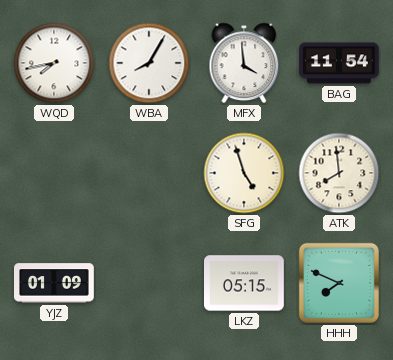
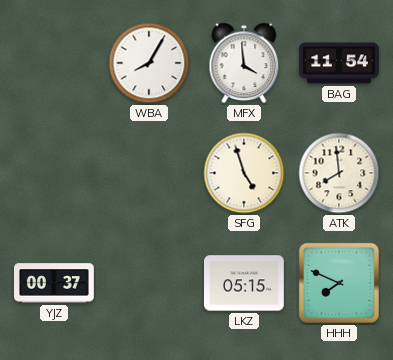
WQD: 7:43 -> none (54, 63)
YJZ: 01:09 -> 00:37 (55, 283)
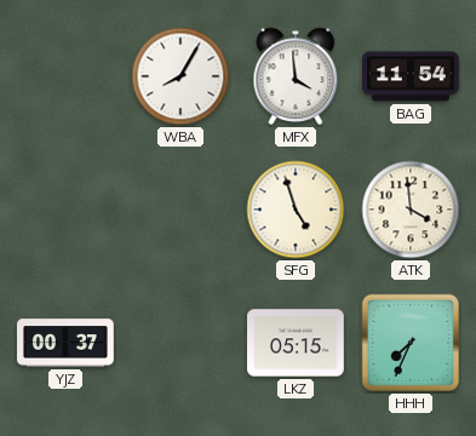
ATK: 7:59 -> 3:59 (411, 210)
HHH: 7:49 -> 7:34 (411, 343)
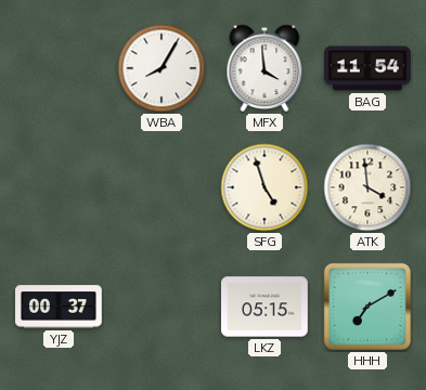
HHH: 7:34 -> 7:10 (367, 307)
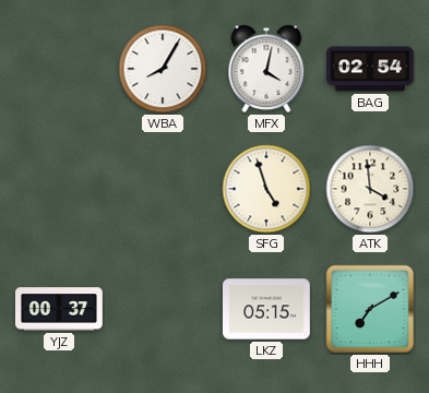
MFX: 3:59 -> 4:02 (266, 69)
BAG: 11:54 -> 02:54 (371, 69)
